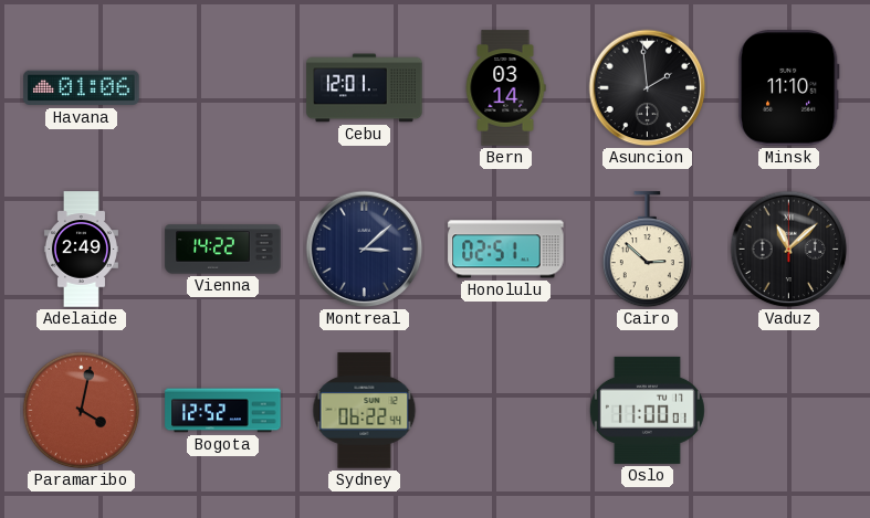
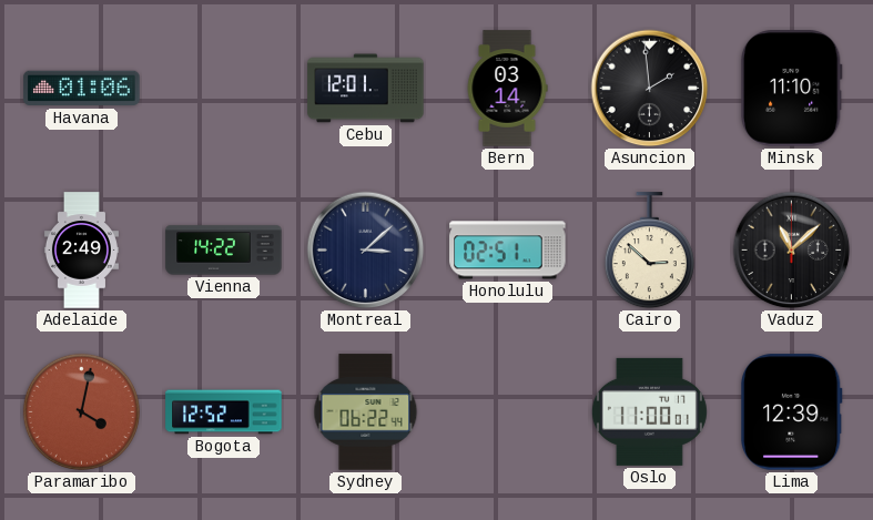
Lima: none -> 12:39 (792, 412)
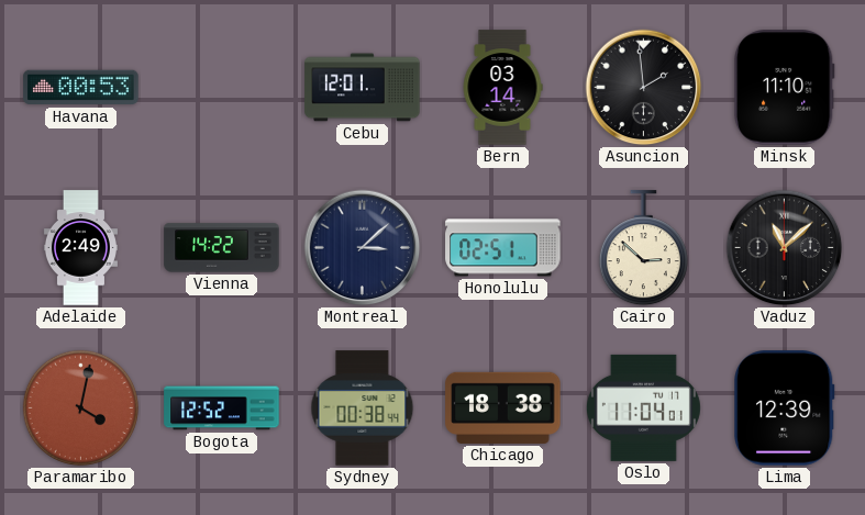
Havana: 01:06 -> 00:53 (81, 88)
Sydney: 06:22 -> 00:38 (363, 408)
Chicago: none -> 18:38 (503, 407)
Oslo: 11:00 -> 11:04 (643, 407)
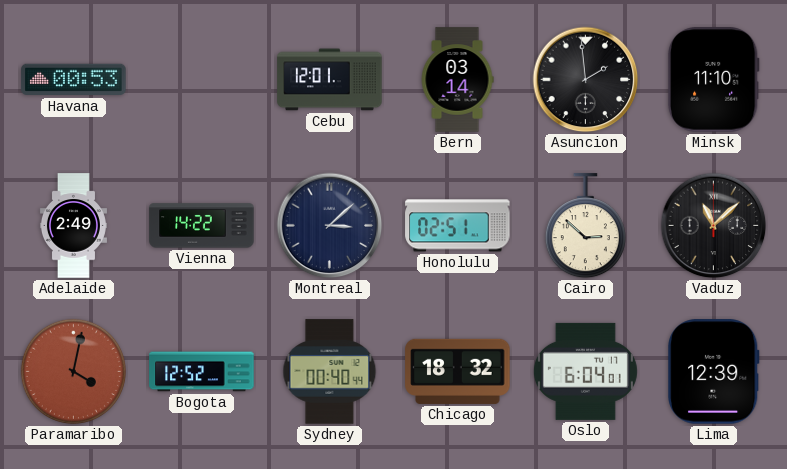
Sydney: 00:38 -> 00:40 (330, 372)
Chicago: 18:38 -> 18:32 (458, 371)
Oslo: 11:04 -> 6:04 (585, 371)
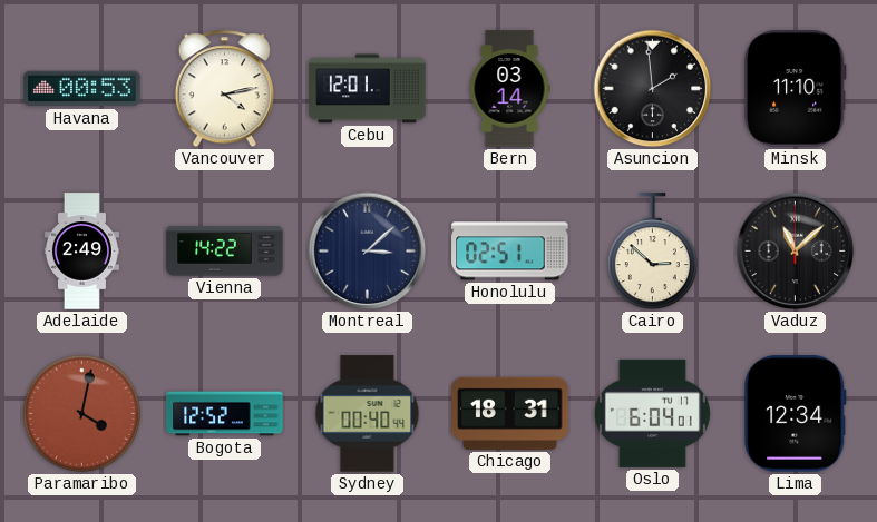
Vancouver: none -> 4:13 (224, 89)
Chicago: 18:32 -> 18:31 (510, 413)
Lima: 12:39 -> 12:34 (796, 414)
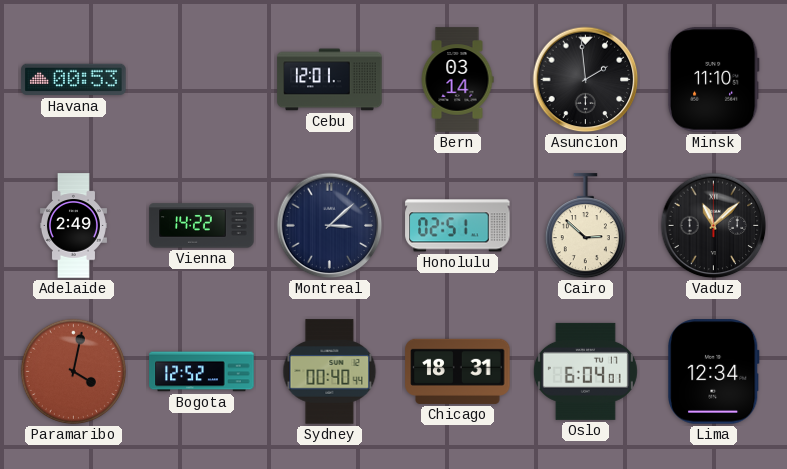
Vancouver: 4:13 -> none (224, 89)
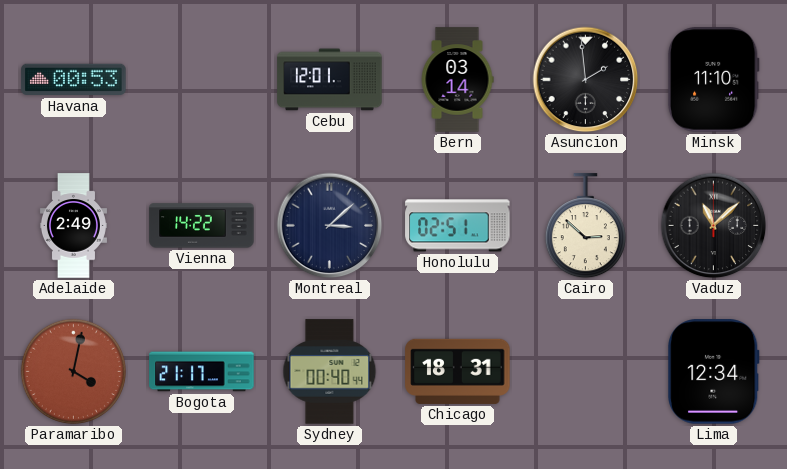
Bogota: 12:52 -> 21:17 (202, 372)
Oslo: 6:04 -> none (585, 371)
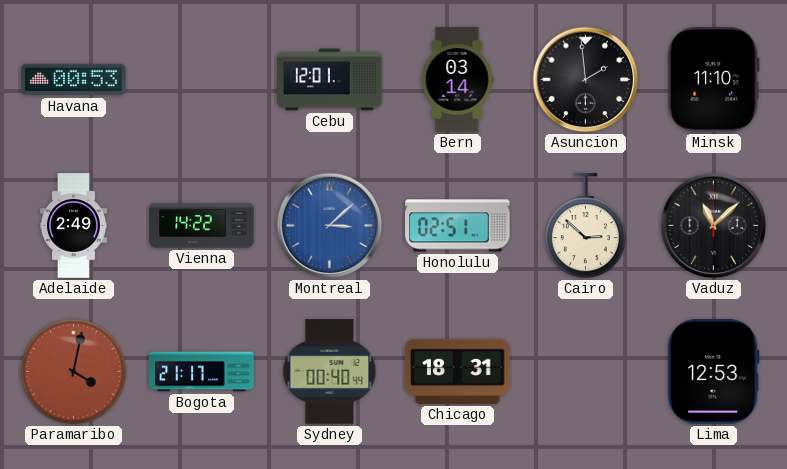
Montreal dial: navy -> blue (330, 226)
Lima: 12:34 -> 12:53 (714, 372)
